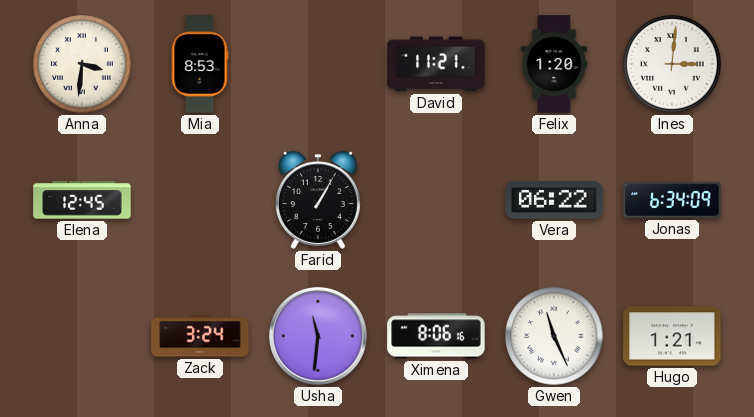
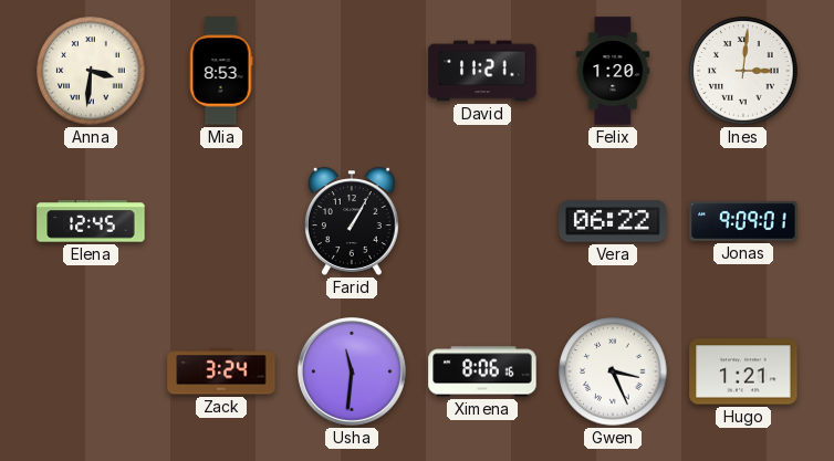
Jonas: 6:34 -> 9:09 (743, 221)
Gwen: 11:26 -> 3:26 (613, 371)
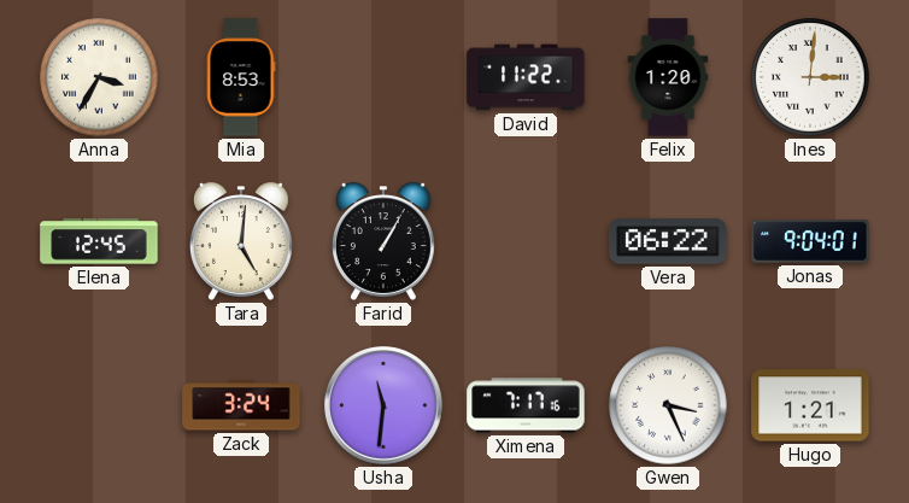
Anna: 3:31 -> 3:35 (99, 77)
David: 11:21 -> 11:22 (526, 77)
Tara: none -> 5:01 (241, 241)
Jonas: 9:09 -> 9:04 (810, 241)
Ximena: 8:06 -> 7:17 (526, 405)
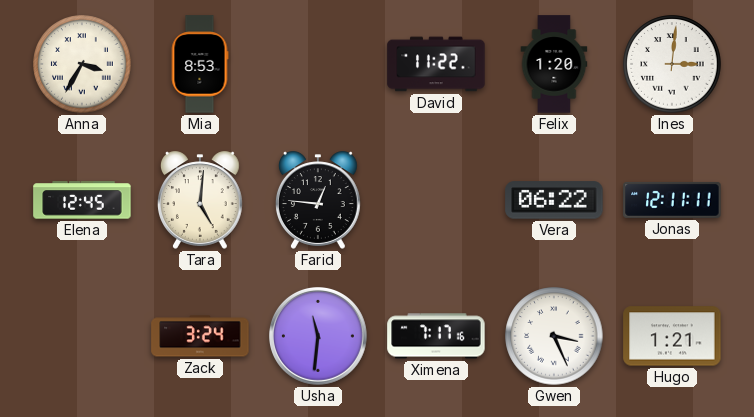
Farid: 1:05 -> 12:46 (318, 200)
Jonas: 9:04 -> 12:11 (672, 200)
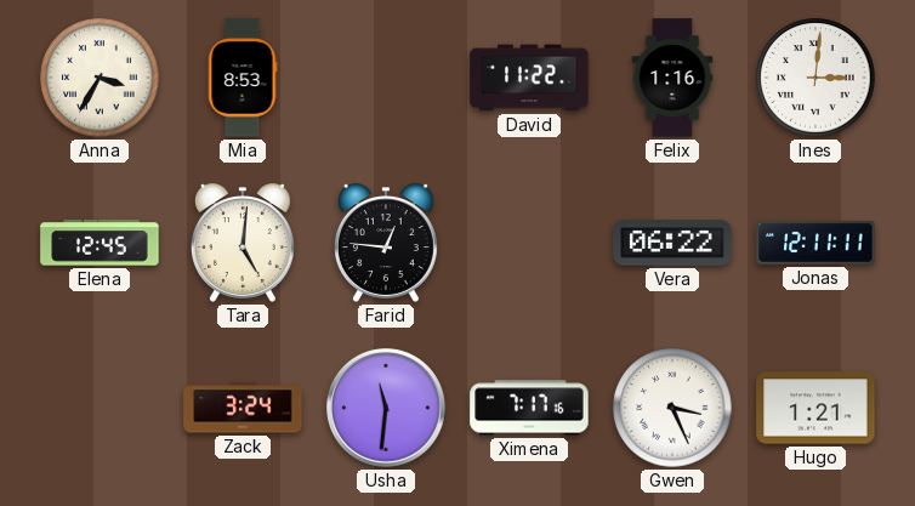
Felix: 1:20 -> 1:16 (672, 78)
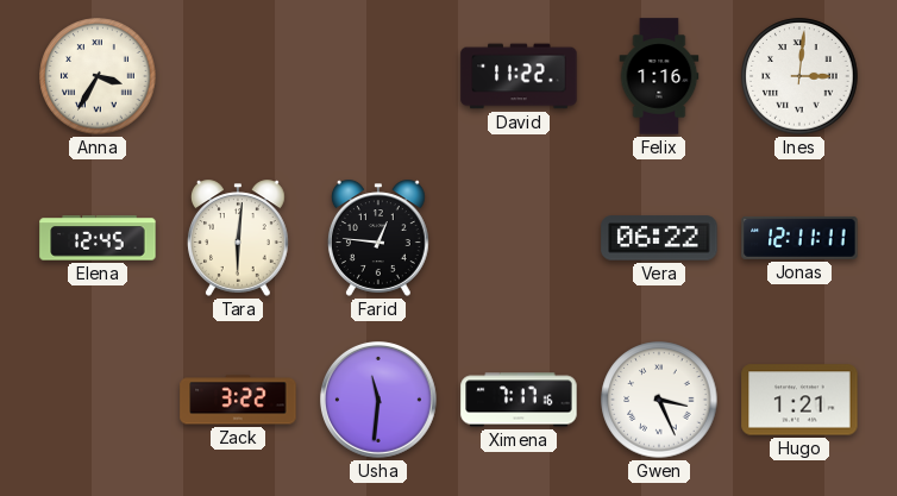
Mia: 8:53 -> none (243, 78)
Tara: 5:01 -> 6:01 (238, 238)
Zack: 3:24 -> 3:22 (238, 400)
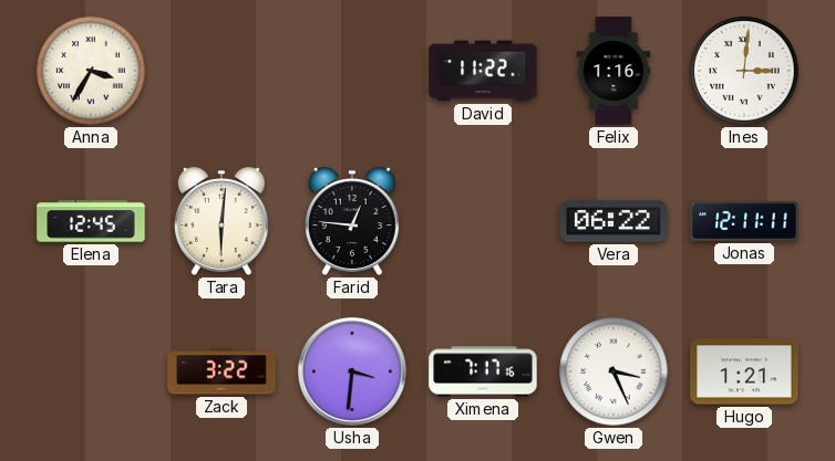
Usha: 11:31 -> 3:31 (353, 373)
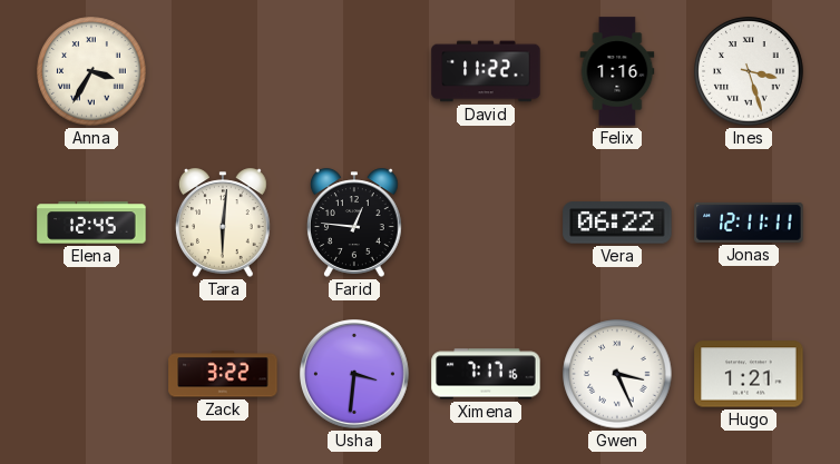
Ines: 3:01 -> 3:27 (749, 71)
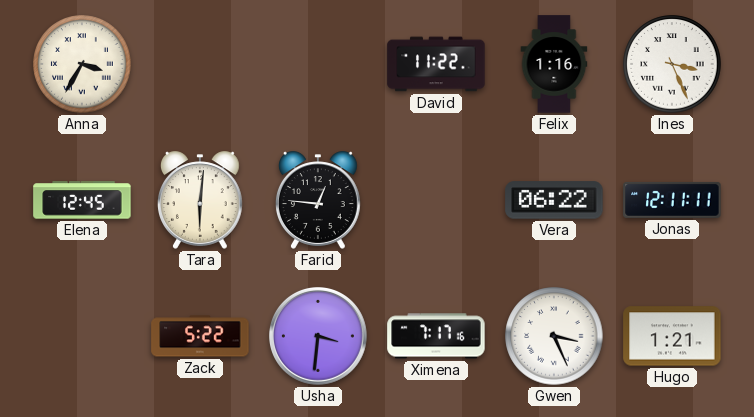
Ines: 3:27 -> 3:26 (672, 64)
Zack: 3:22 -> 5:22 (200, 336)
